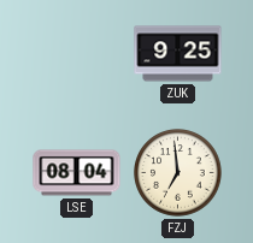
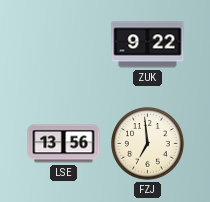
ZUK: 9:25 -> 9:22 (148, 45)
LSE: 08:04 -> 13:56 (64, 144)
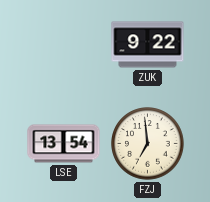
LSE: 13:56 -> 13:54 (64, 144)
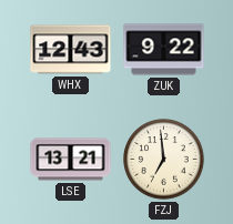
WHX: none -> 12:43 (71, 50)
LSE: 13:54 -> 13:21 (71, 160)
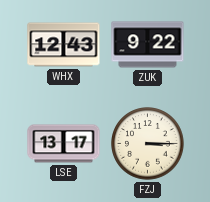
LSE: 13:21 -> 13:17 (64, 144)
FZJ: 6:59 -> 3:15 (148, 144)
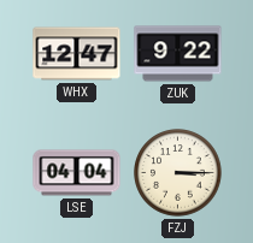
WHX: 12:43 -> 12:47 (77, 54)
LSE: 13:17 -> 04:04 (77, 173)
